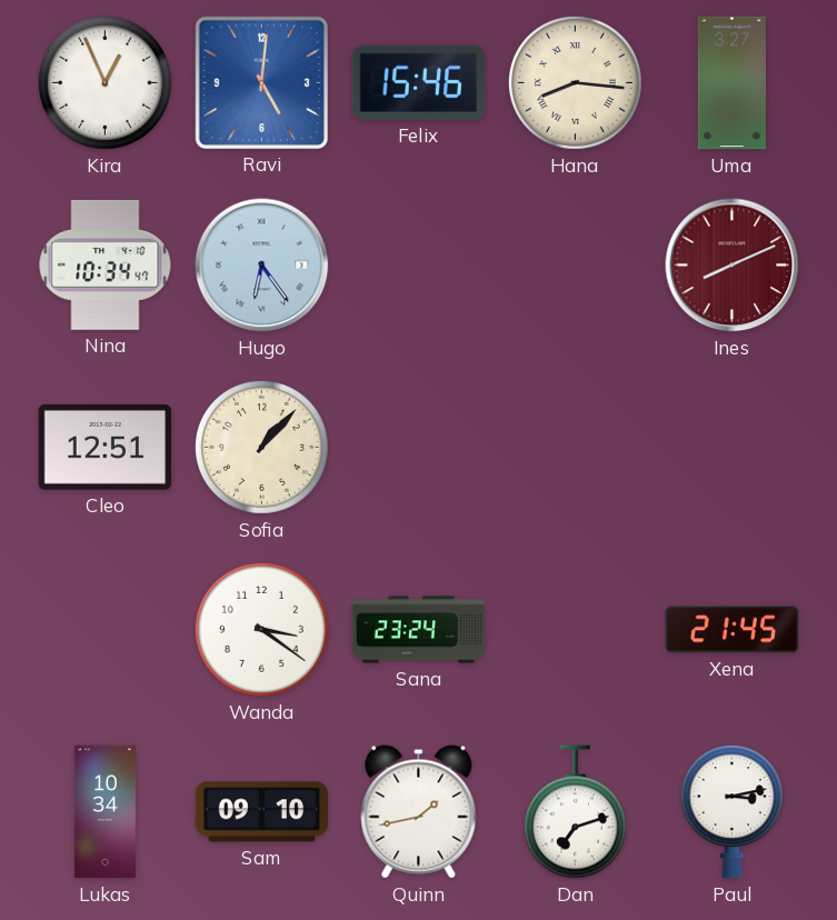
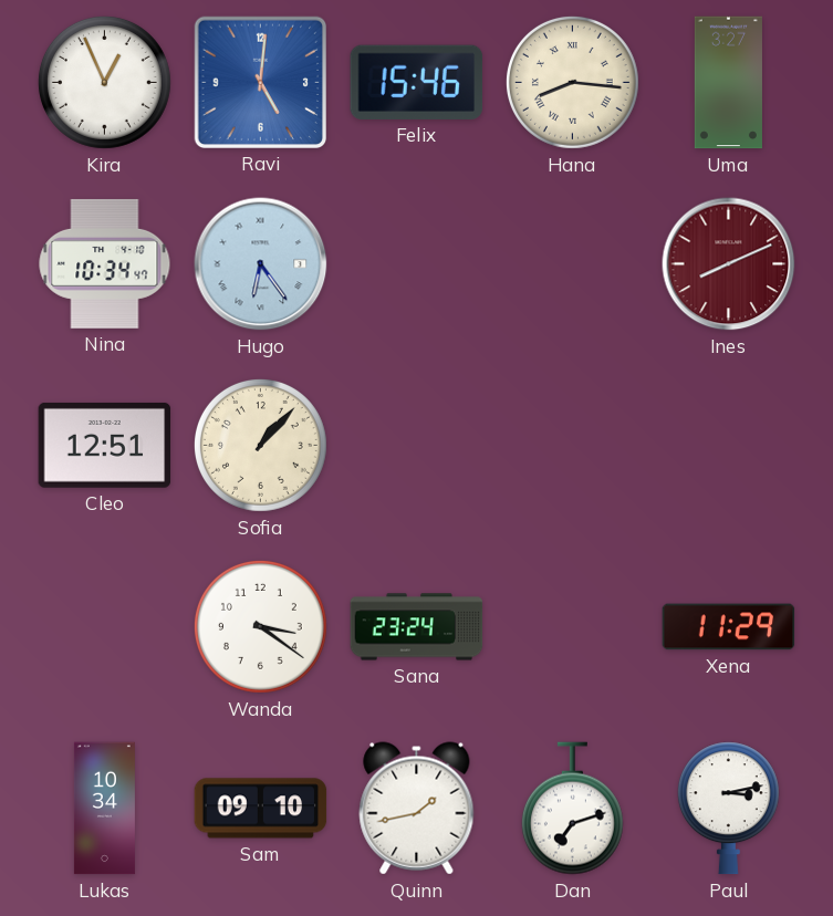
Xena: 21:45 -> 11:29 (729, 627)
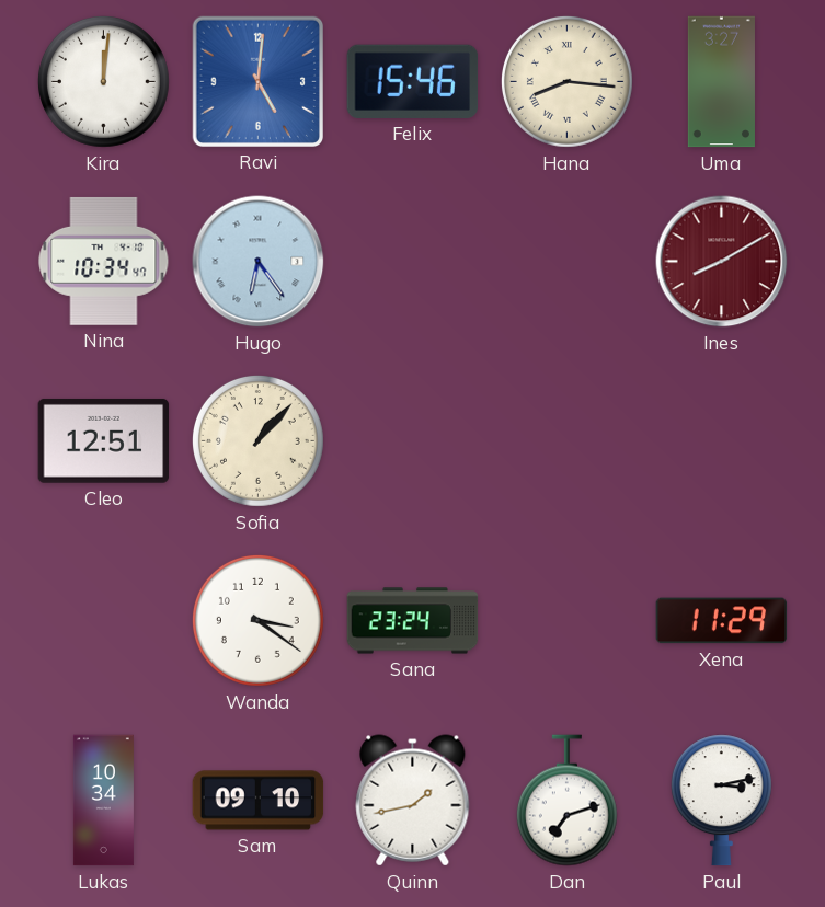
Kira: 12:56 -> 12:01 (103, 81)
Ines: 8:11 -> 8:10 (722, 262)
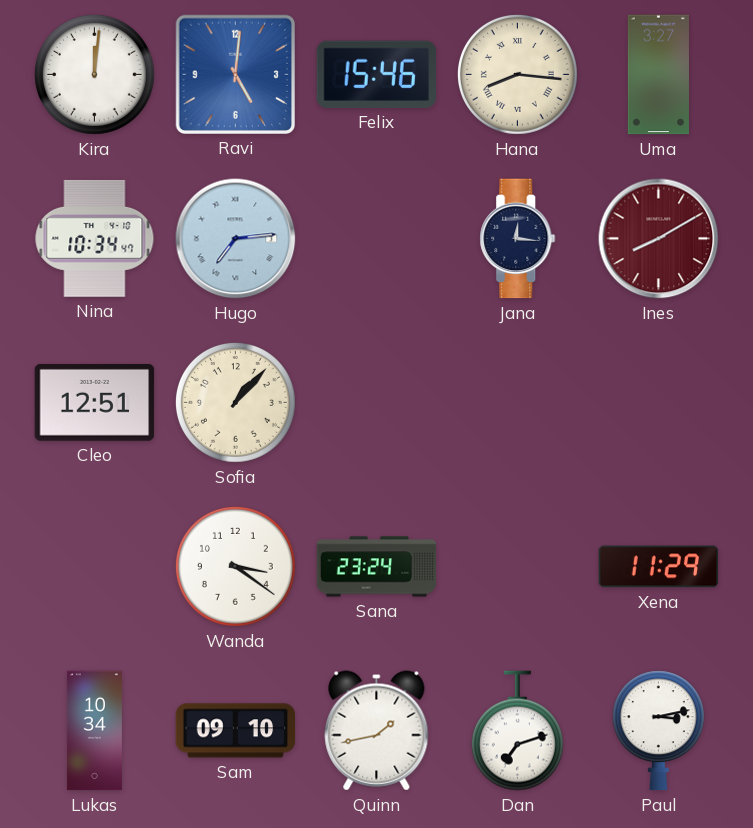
Hugo: 6:24 -> 7:14 (236, 239)
Jana: none -> 12:16 (518, 239)
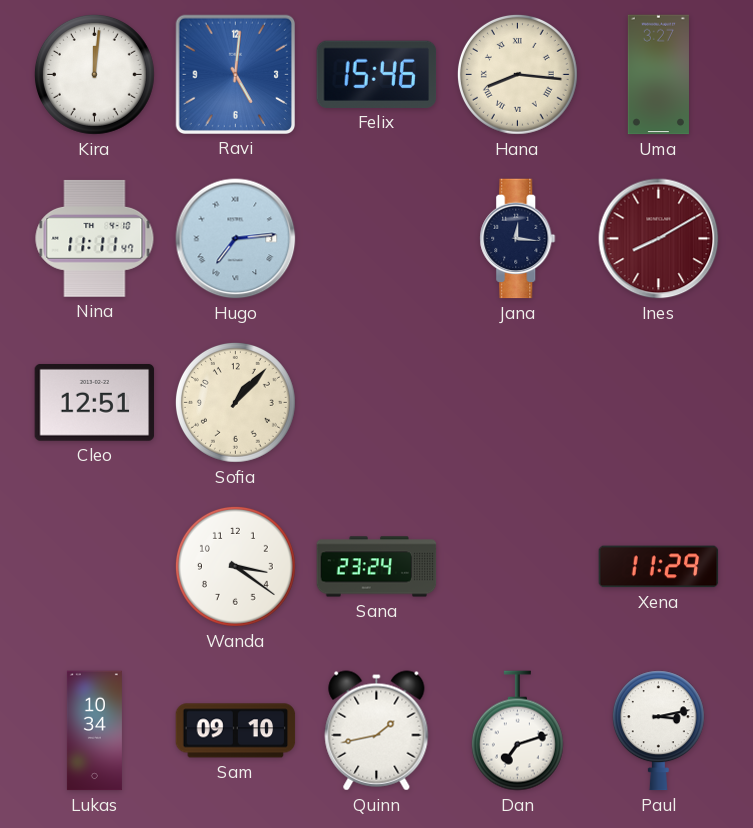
Nina: 10:34 -> 11:11 (95, 238)
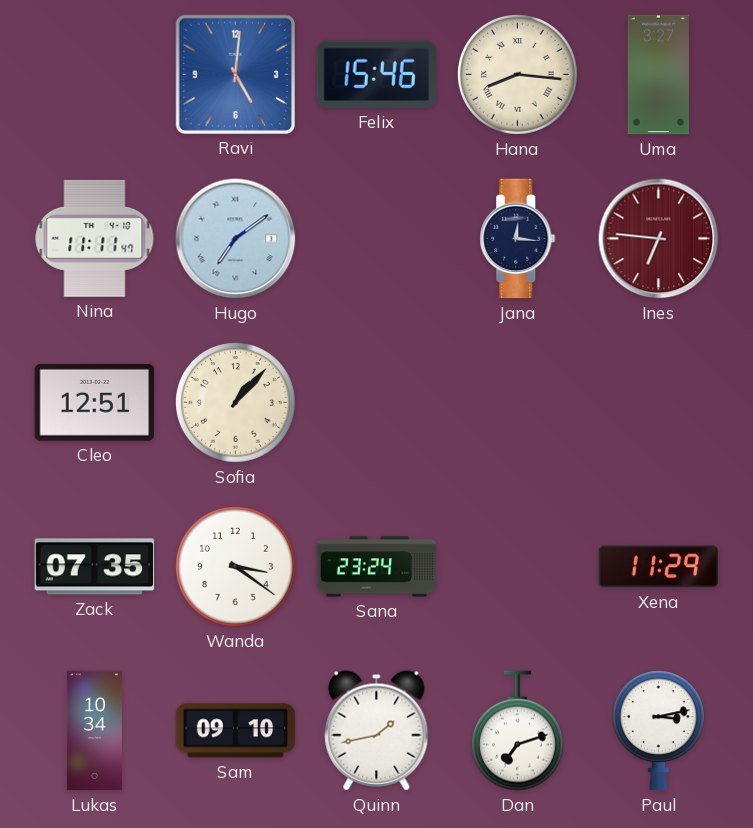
Kira: 12:01 -> none (94, 74)
Hugo: 7:14 -> 7:09 (236, 239)
Ines: 8:10 -> 6:46 (659, 239)
Zack: none -> 07:35 (95, 567)
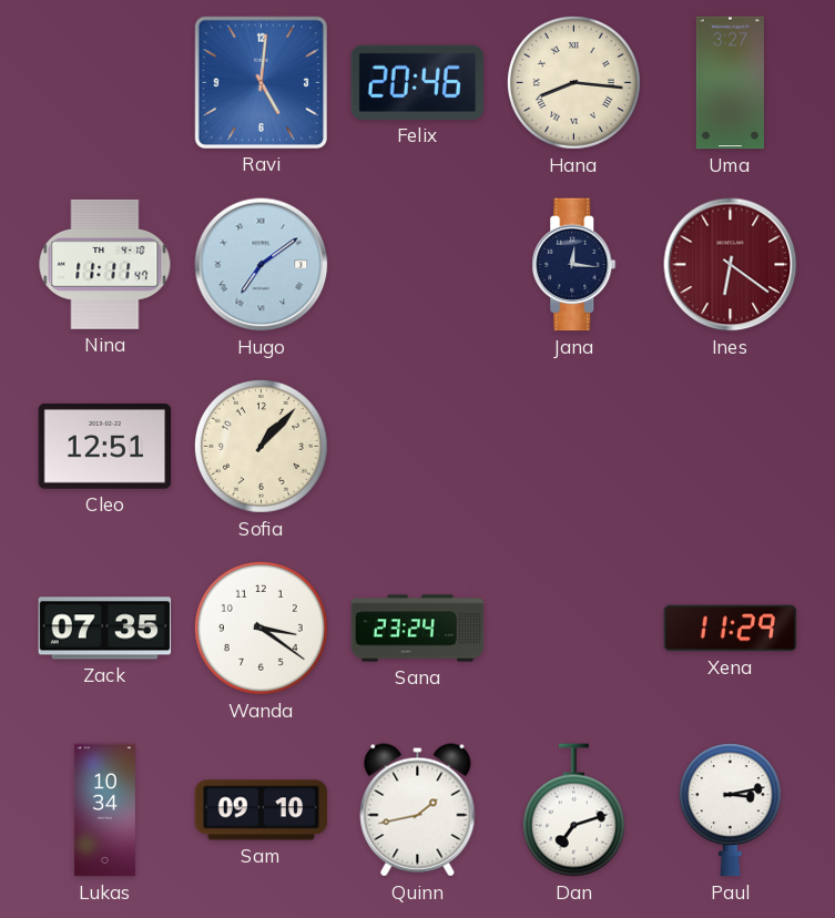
Felix: 15:46 -> 20:46 (418, 82)
Ines: 6:46 -> 6:21 (731, 265)
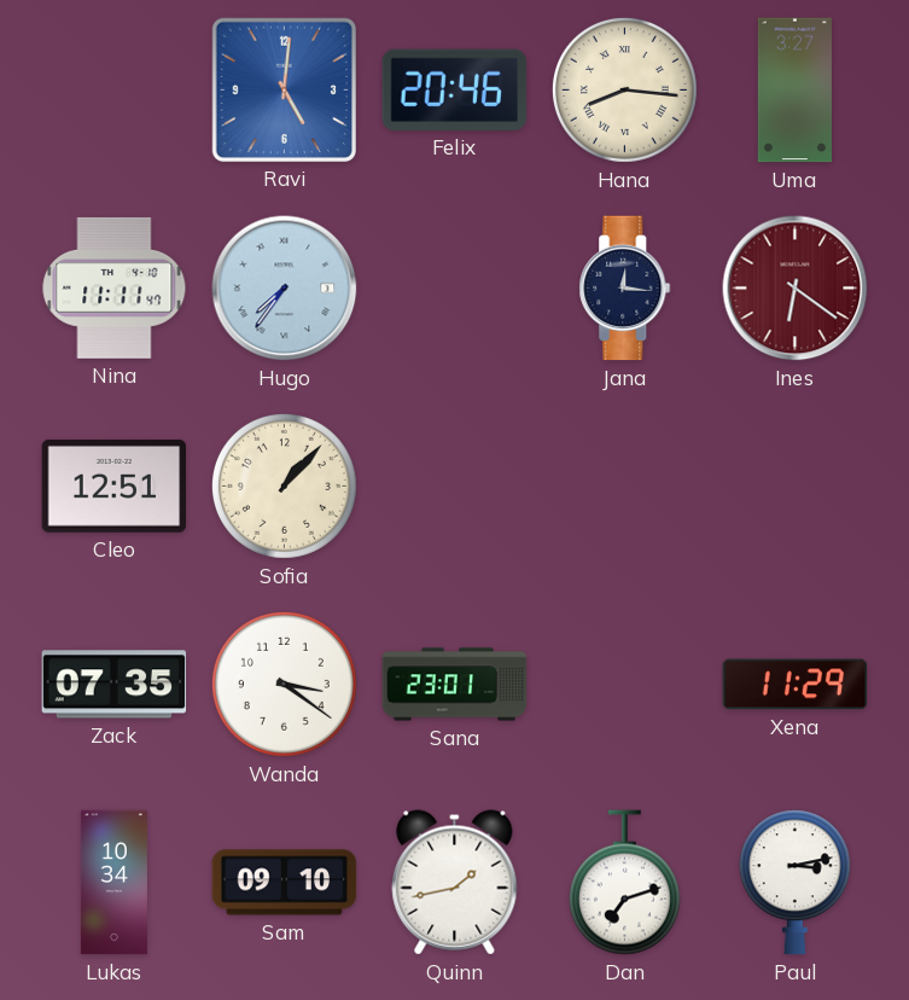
Hugo: 7:09 -> 7:36 (285, 289)
Sana: 23:24 -> 23:01 (455, 685)
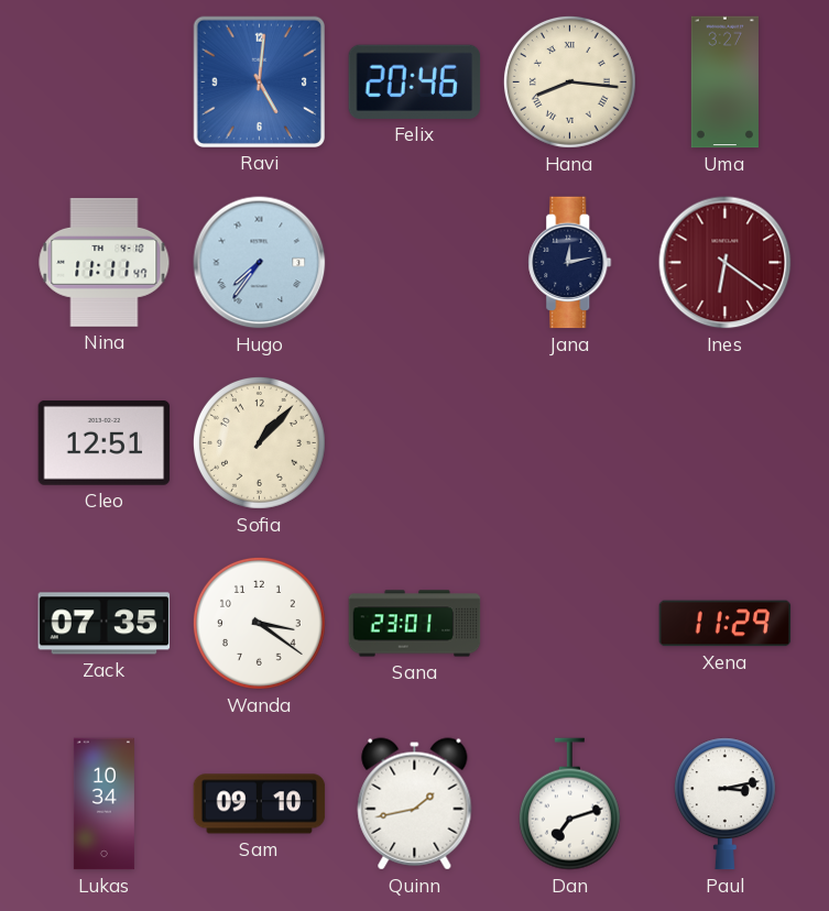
Jana: 12:16 -> 12:13 (570, 263)
